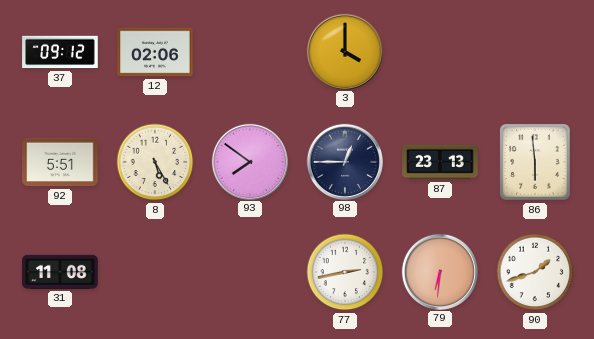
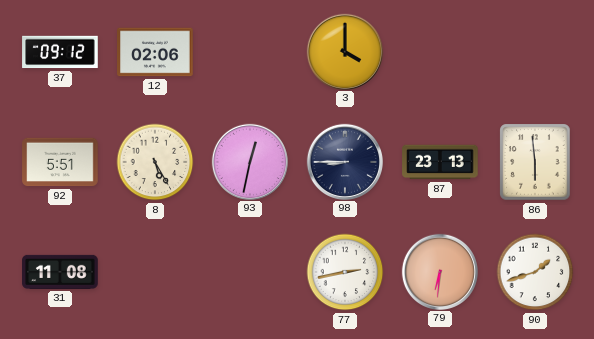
93: 7:51 -> 12:32 (249, 161)
98: 12:45 -> 8:45 (344, 161)
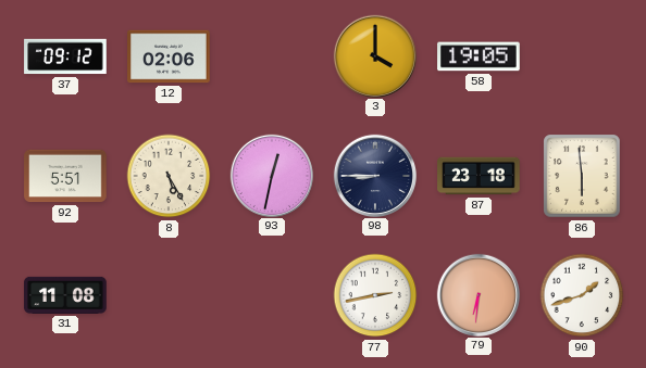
58: none -> 19:05 (479, 56)
87: 23:13 -> 23:18 (479, 176)
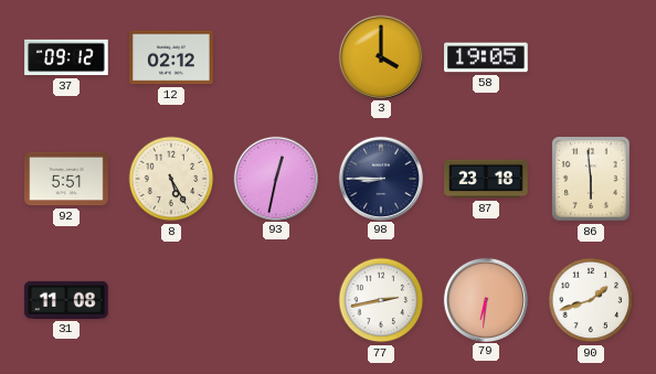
12: 02:06 -> 02:12 (171, 57)
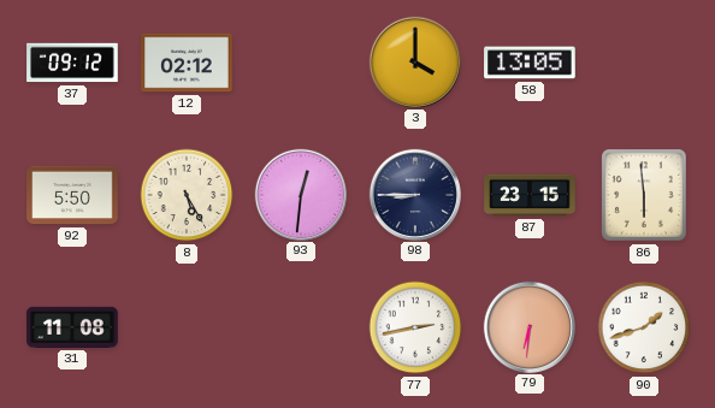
58: 19:05 -> 13:05 (530, 63)
92: 5:51 -> 5:50 (72, 195)
93: 12:32 -> 12:31 (300, 194)
87: 23:18 -> 23:15 (530, 195)
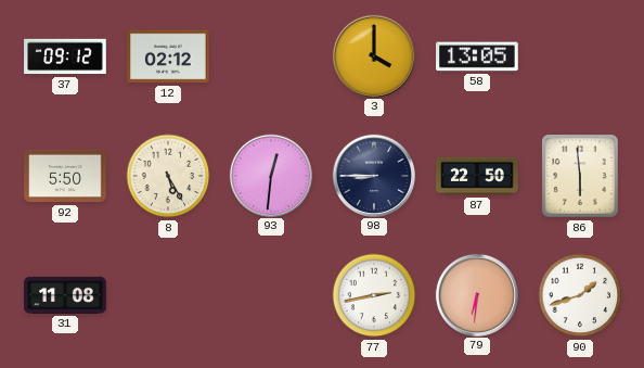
87: 23:15 -> 22:50 (477, 176)
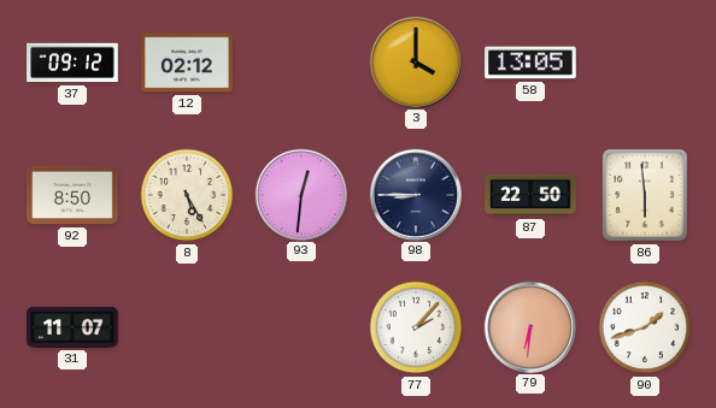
92: 5:50 -> 8:50 (72, 195)
31: 11:08 -> 11:07 (72, 327)
77: 2:43 -> 2:07 (416, 327)
